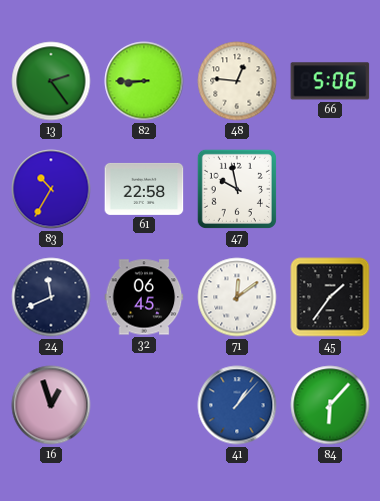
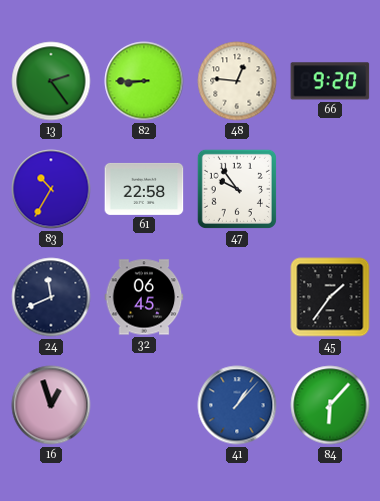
66: 5:06 -> 9:20 (330, 81)
47: 9:58 -> 9:54 (237, 189)
71: 12:09 -> none (237, 297)
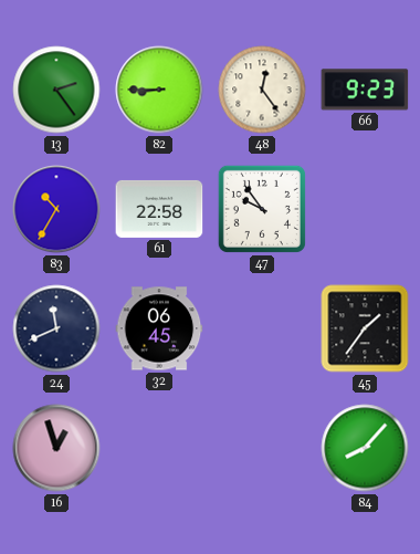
48: 12:46 -> 12:24 (262, 90)
66: 9:20 -> 9:23 (365, 90)
41: 1:07 -> none (237, 405)
84: 6:07 -> 8:07 (365, 448)
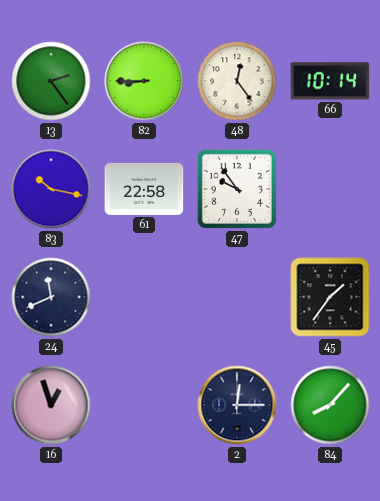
66: 9:23 -> 10:14 (330, 81)
83: 10:35 -> 10:17 (51, 189)
32: 06:45 -> none (159, 328)
2: none -> 12:15 (237, 405)
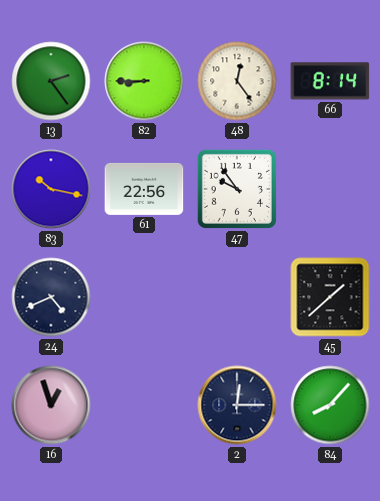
66: 10:14 -> 8:14 (330, 81)
61: 22:58 -> 22:56 (144, 189)
24: 11:41 -> 4:41 (51, 297)
45: 1:36 -> 1:38 (330, 297)
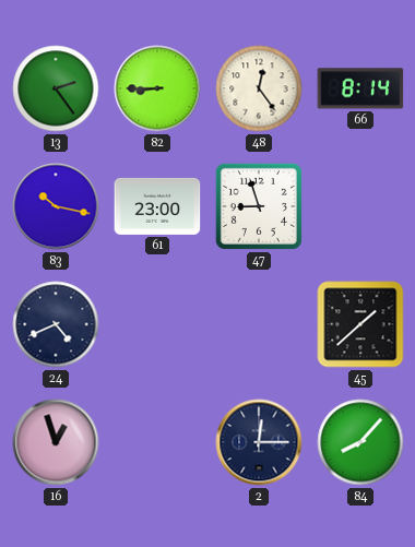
61: 22:56 -> 23:00 (157, 206)
47: 9:54 -> 8:57 (259, 206)
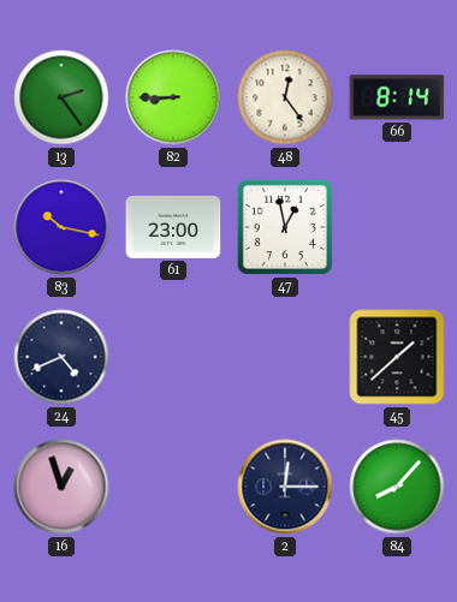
47: 8:57 -> 12:58 (285, 227)
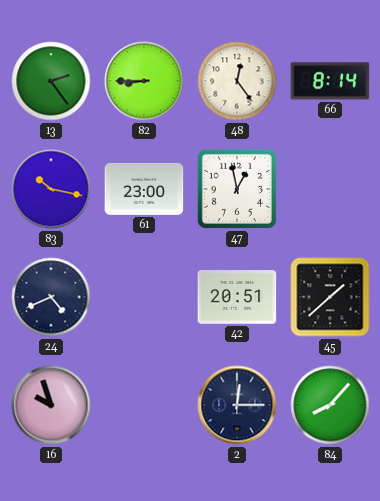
42: none -> 20:51 (237, 297)
16: 12:57 -> 9:57 (51, 405)
